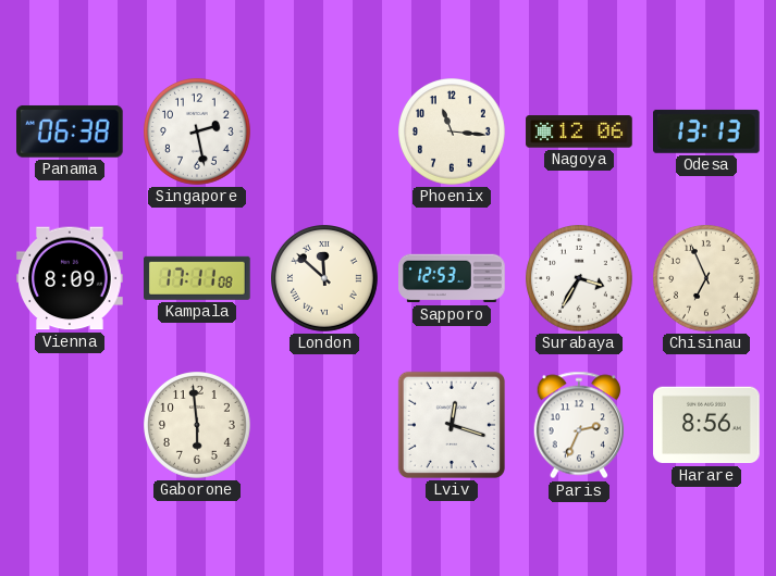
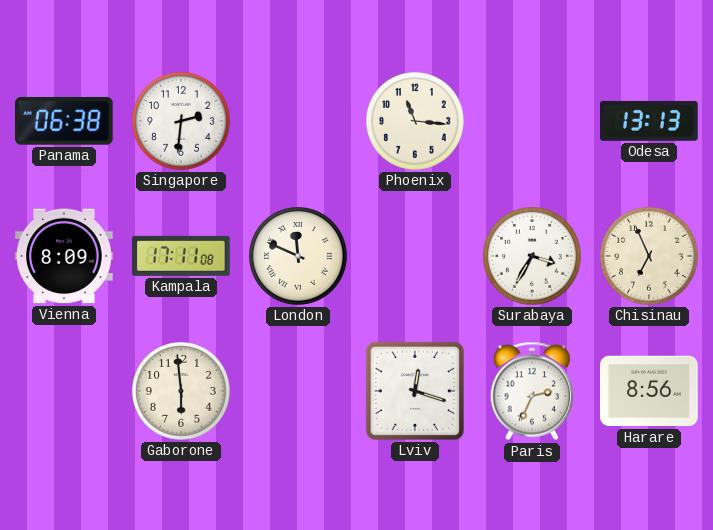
Singapore: 2:28 -> 2:31 (182, 122)
Nagoya: 12:06 -> none (579, 132)
London: 11:52 -> 11:49 (299, 257)
Sapporo: 12:53 -> none (452, 278)
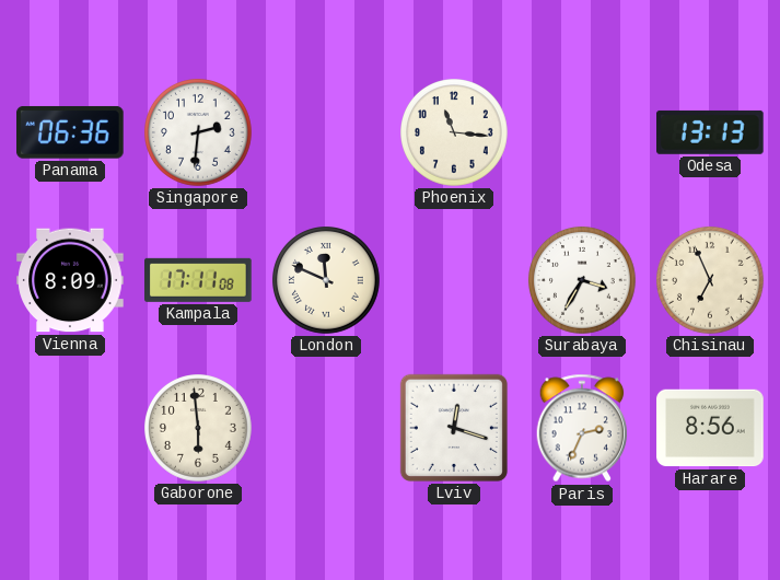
Panama: 06:38 -> 06:36 (71, 132)
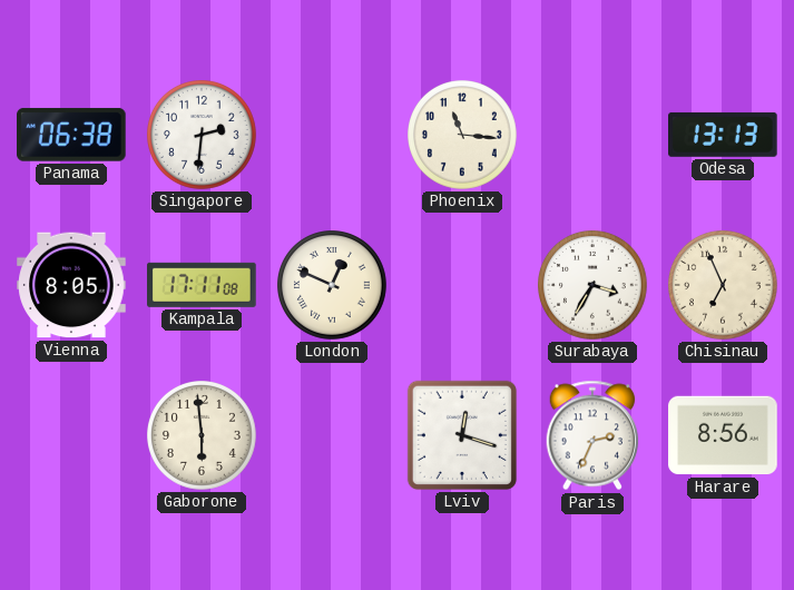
Panama: 06:36 -> 06:38 (72, 135)
Vienna: 8:09 -> 8:05 (71, 285)
London: 11:49 -> 12:49 (333, 286)
